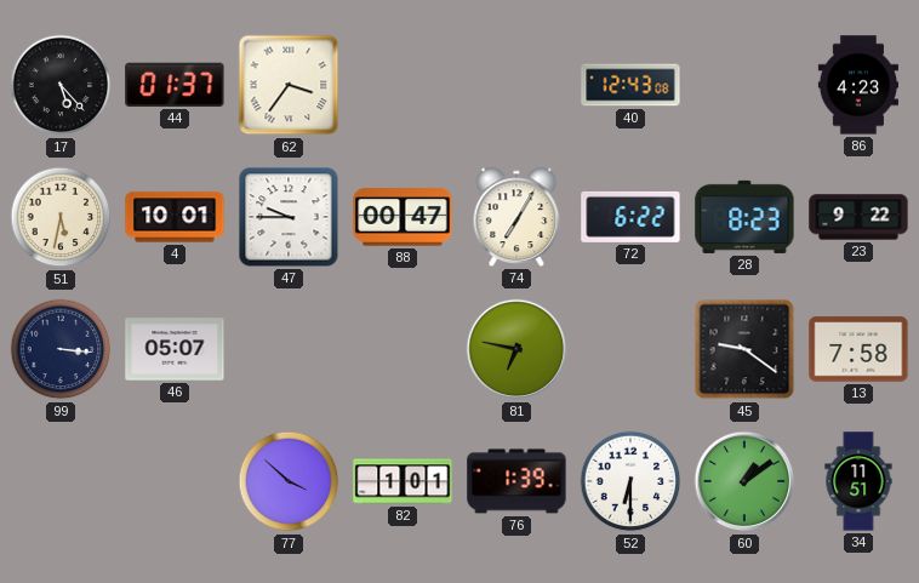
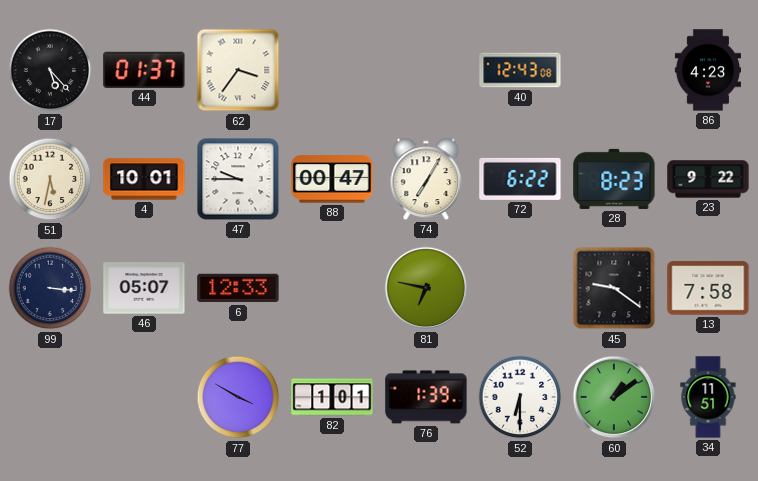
6: none -> 12:33 (238, 288)
77: 3:52 -> 3:50 (238, 397)
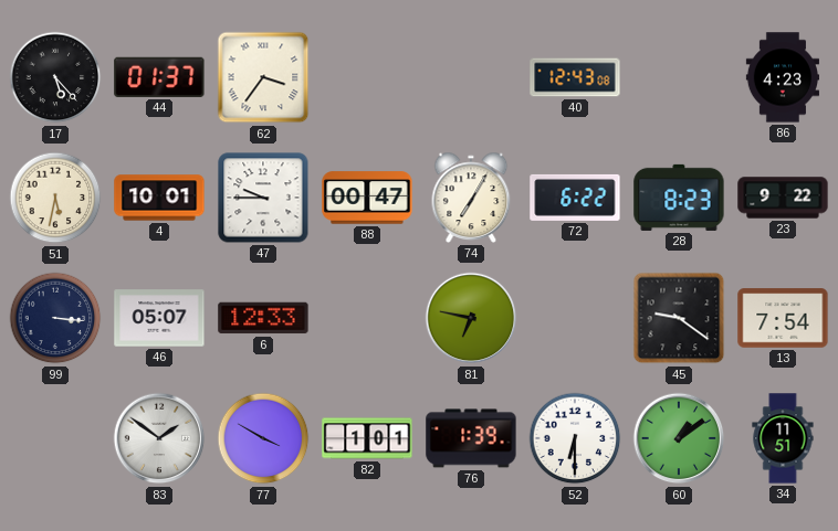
13: 7:58 -> 7:54 (783, 318)
83: none -> 1:51 (159, 438)
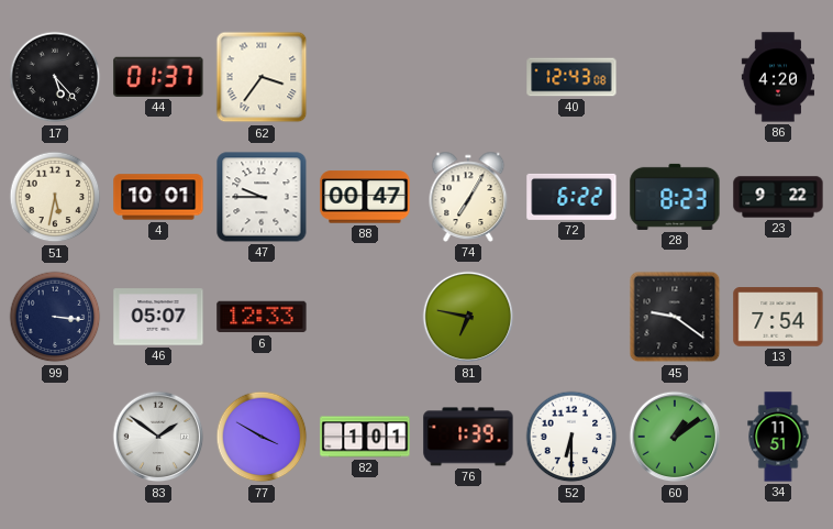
86: 4:23 -> 4:20 (777, 77)
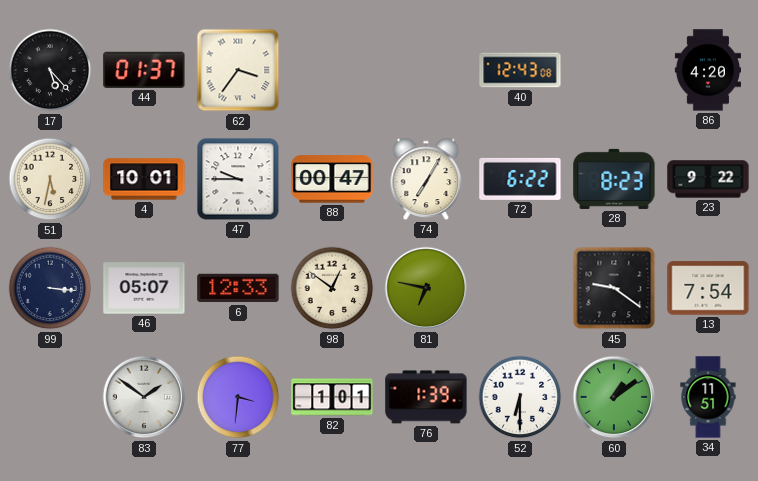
98: none -> 12:51 (332, 288)
77: 3:50 -> 3:31 (238, 397)
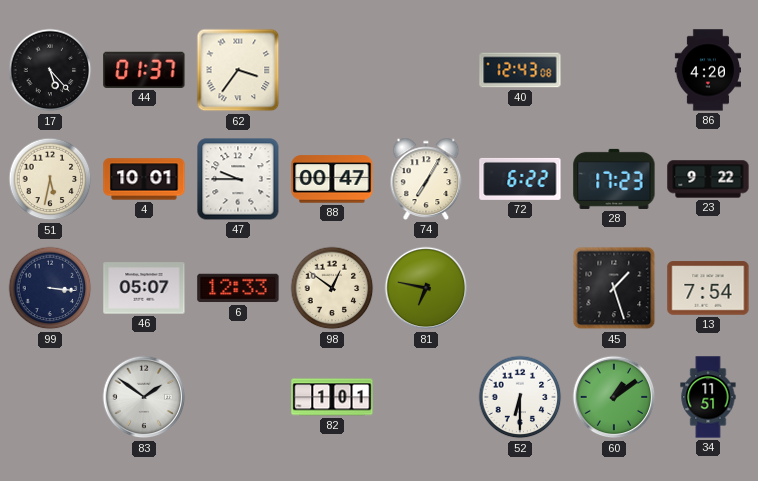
28: 8:23 -> 17:23 (614, 179)
45: 9:21 -> 1:27 (614, 288)
77: 3:31 -> none (238, 397)
76: 1:39 -> none (426, 397)
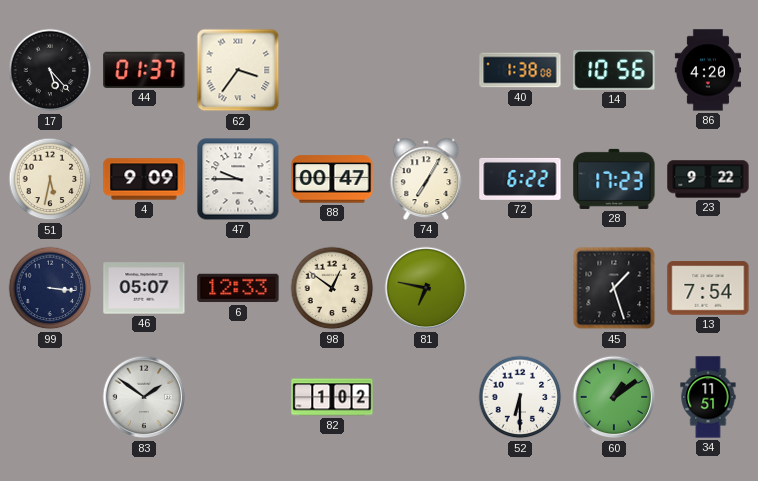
40: 12:43 -> 1:38 (520, 70)
14: none -> 10:56 (614, 71)
4: 10:01 -> 9:09 (144, 179)
82: 1:01 -> 1:02 (332, 397)
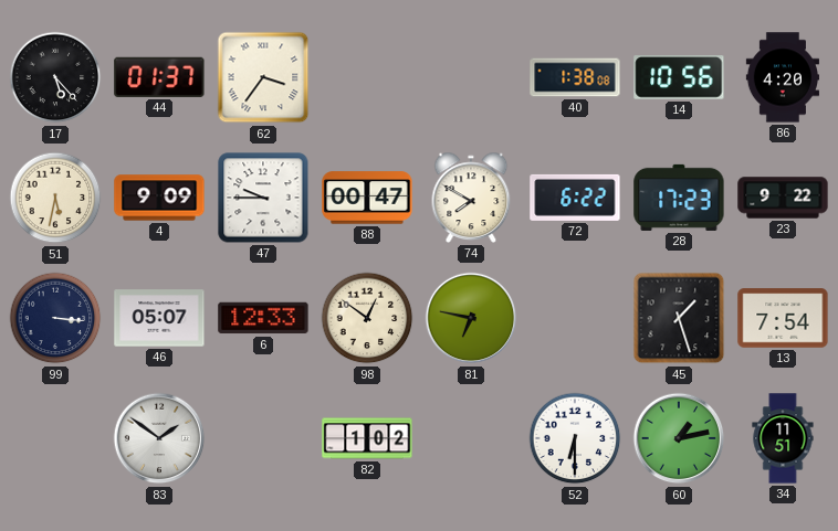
74: 7:05 -> 7:50 (471, 198)
60: 1:09 -> 1:13 (679, 438)
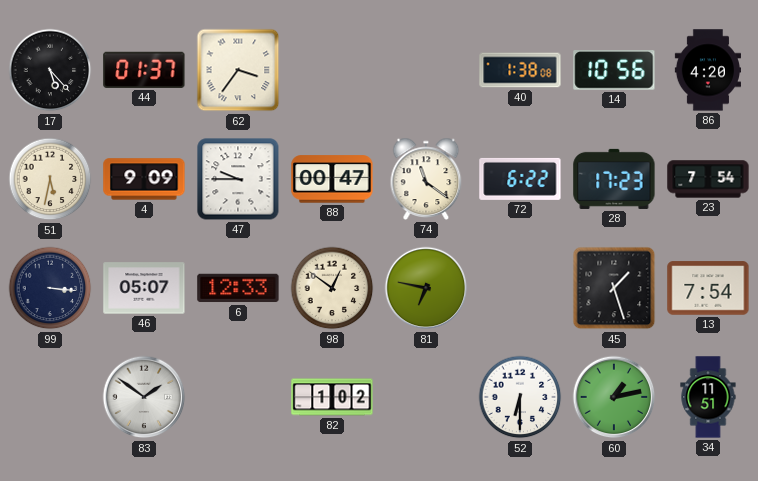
74: 7:50 -> 11:21 (426, 179)
23: 9:22 -> 7:54 (708, 179)
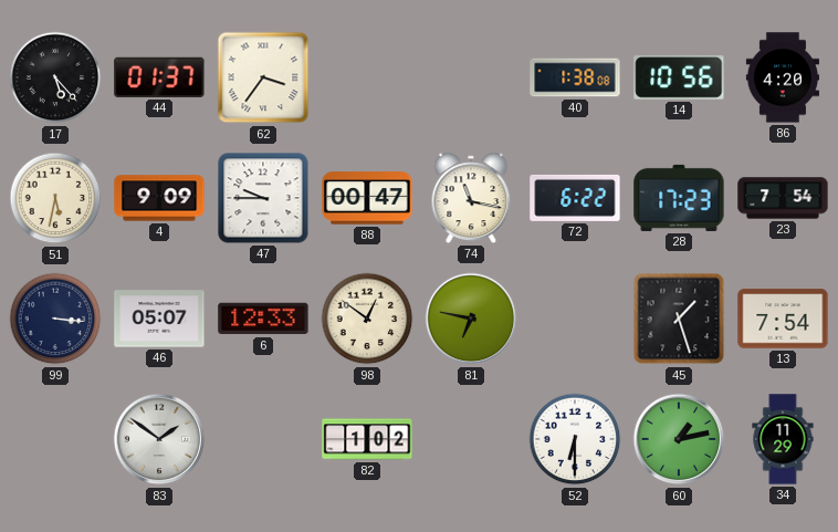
74: 11:21 -> 11:17 (471, 198)
34: 11:51 -> 11:29 (783, 439)
